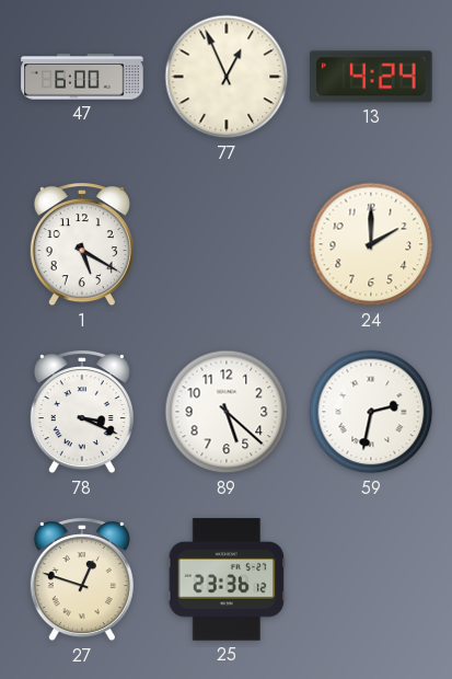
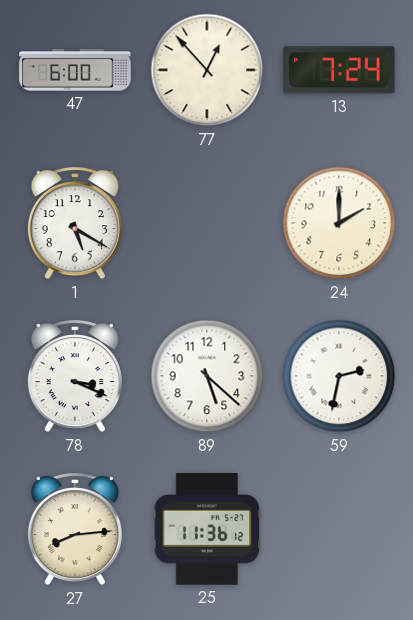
77: 12:56 -> 12:53 (207, 70)
13: 4:24 -> 7:24 (340, 70)
27: 12:48 -> 8:14 (75, 530)
25: 23:36 -> 11:36 (207, 529)
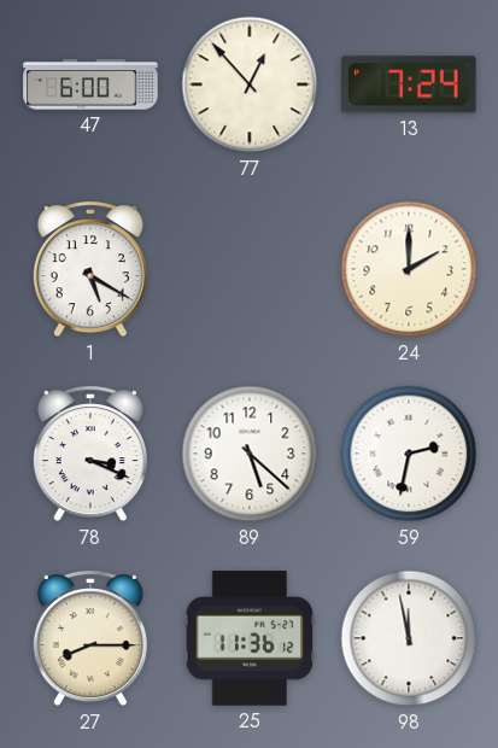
27: 8:14 -> 8:15 (90, 639)
98: none -> 11:58 (409, 638)
